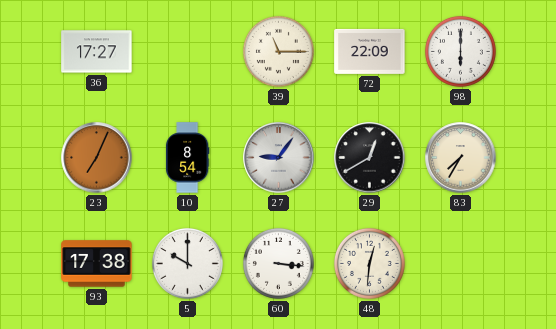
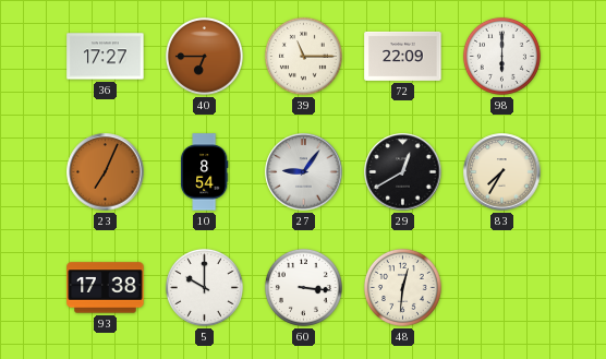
40: none -> 6:45 (204, 56)
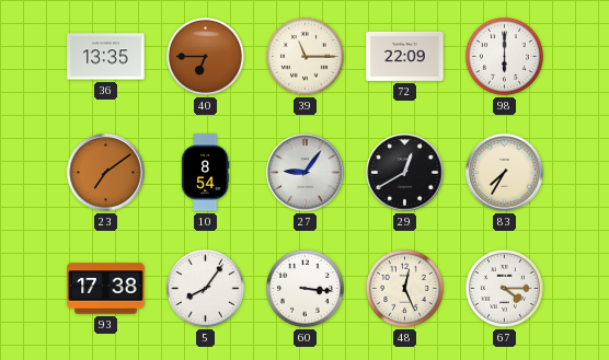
36: 17:27 -> 13:35 (106, 57)
23: 7:04 -> 7:09 (106, 173)
5: 10:00 -> 8:06 (205, 288)
48: 12:31 -> 12:26 (404, 288)
67: none -> 4:15 (504, 288)
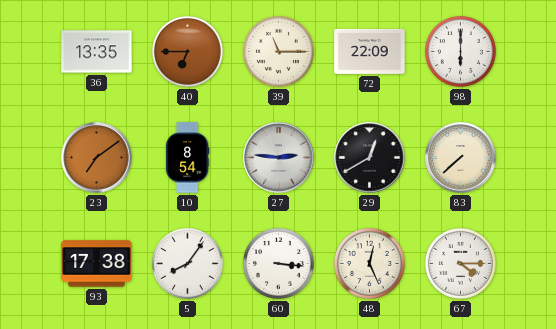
27: 9:06 -> 2:46 (279, 158)
83: 7:35 -> 7:38 (461, 158)
